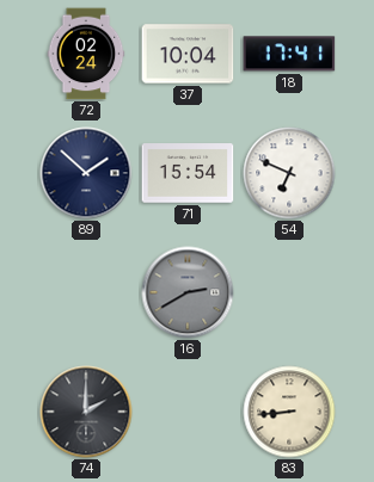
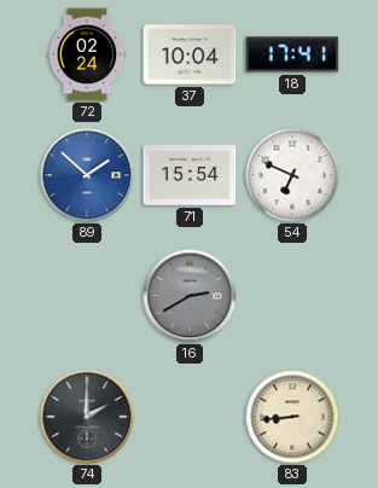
89 dial: navy -> blue (87, 175)
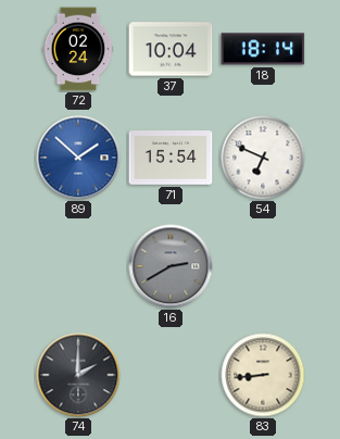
18: 17:41 -> 18:14 (263, 49)
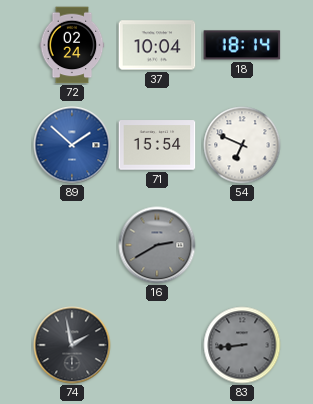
74: 2:00 -> 1:58 (72, 345)
83 dial: cream -> grey (242, 345)
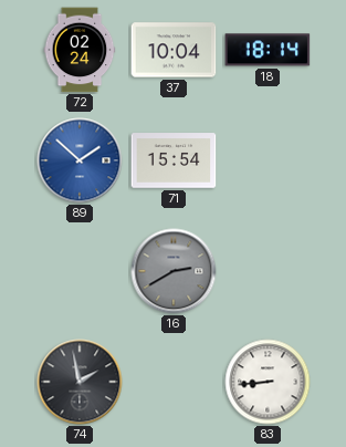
54: 6:49 -> none (242, 145)
83 dial: grey -> white (268, 382)
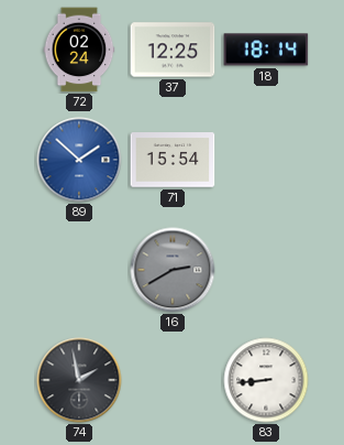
37: 10:04 -> 12:25 (173, 50)
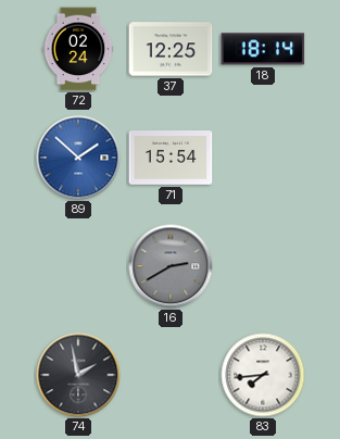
83: 8:44 -> 7:44 (263, 375)
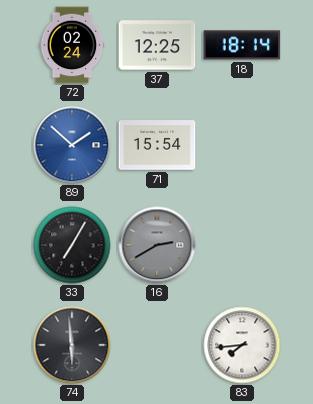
33: none -> 7:05 (72, 245)
74: 1:58 -> 5:59 (72, 345)
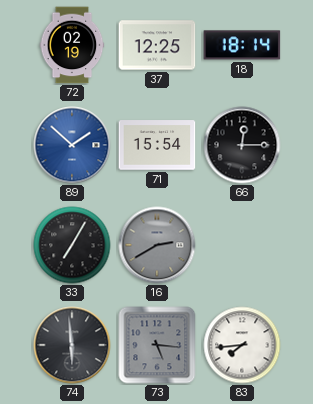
72: 02:24 -> 02:19 (72, 45)
66: none -> 12:15 (242, 145)
73: none -> 5:16 (157, 345)
